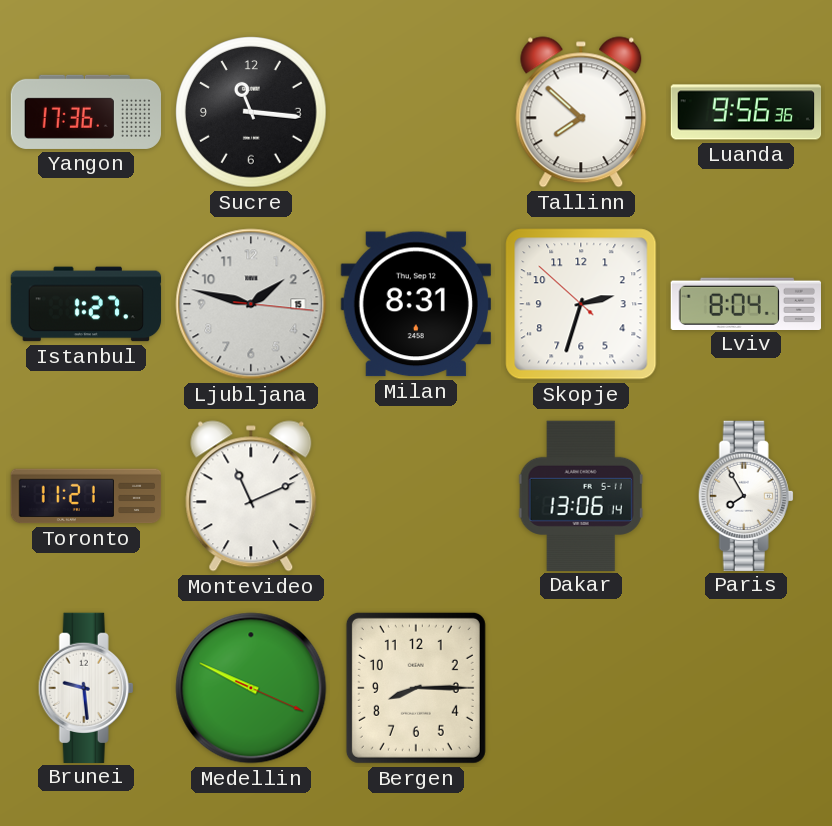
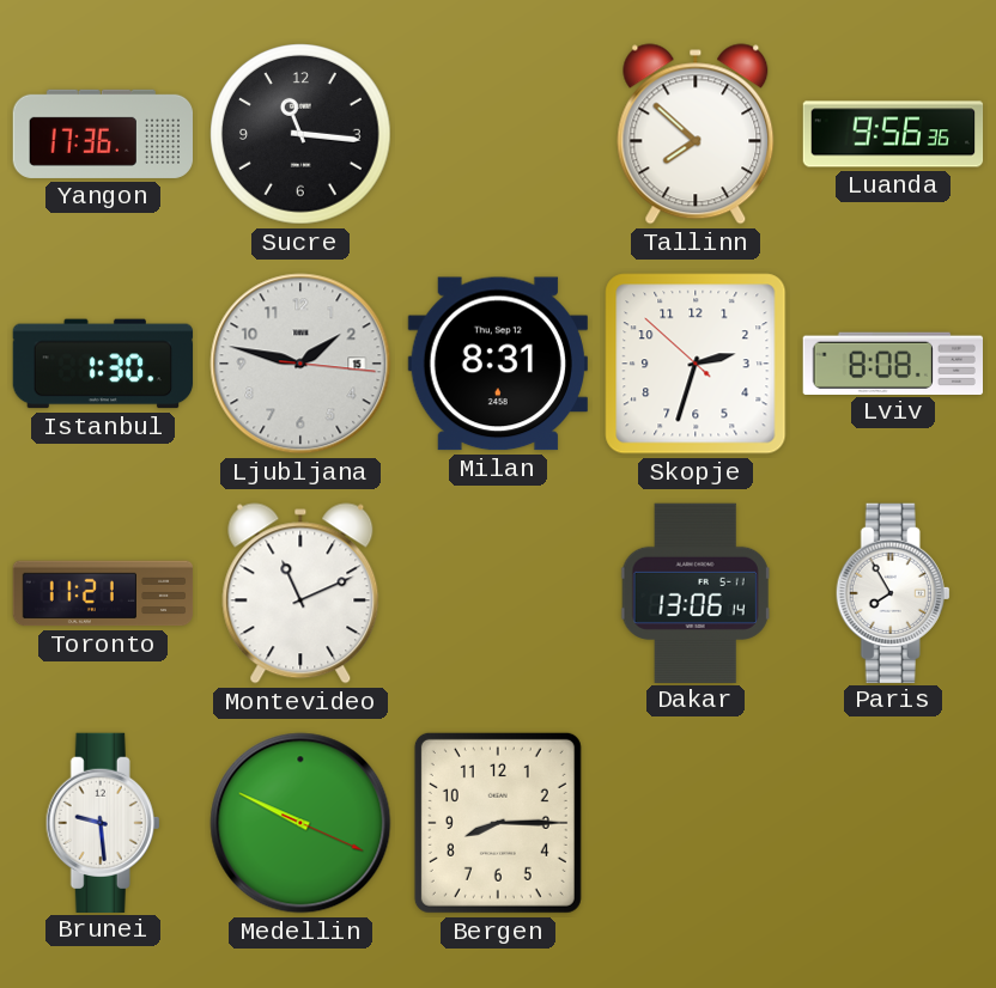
Istanbul: 1:27 -> 1:30 (103, 364)
Lviv: 8:04 -> 8:08 (892, 362)
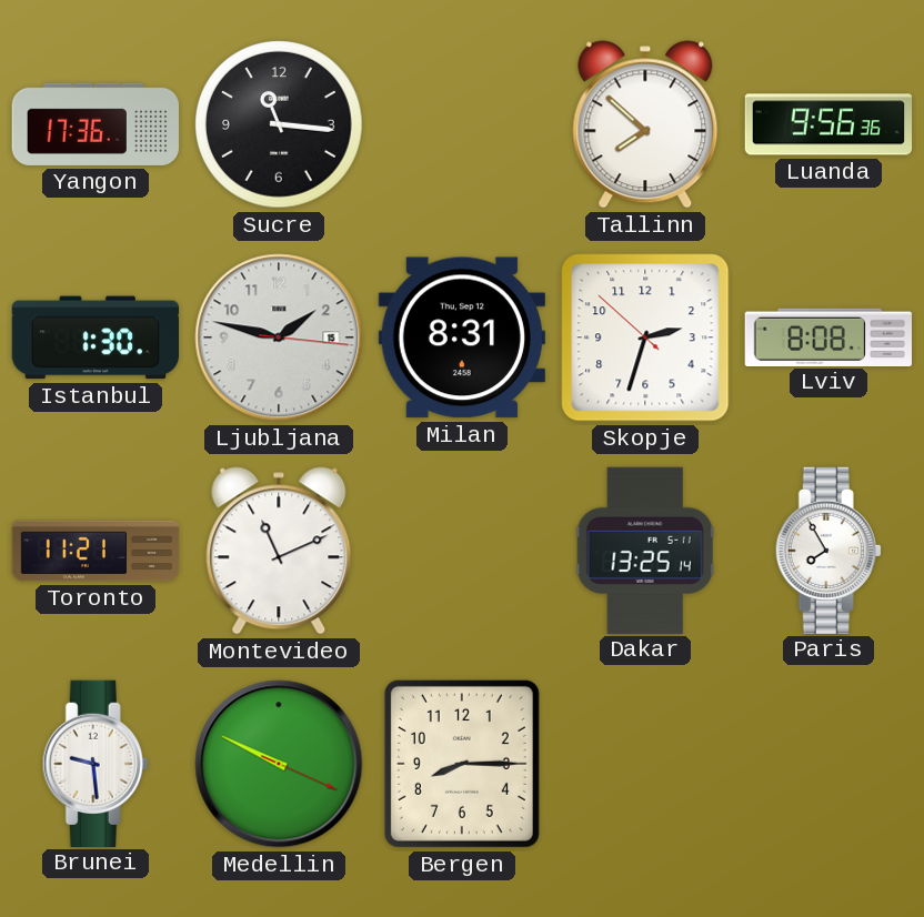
Dakar: 13:06 -> 13:25 (645, 550)
